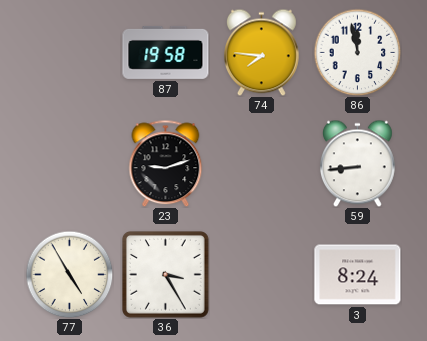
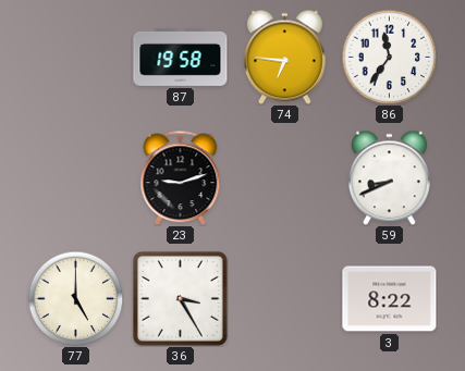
74: 7:46 -> 6:46 (284, 57)
86: 11:58 -> 11:36 (389, 57)
59: 8:44 -> 8:41 (389, 177)
77: 4:55 -> 5:00 (75, 298)
3: 8:24 -> 8:22 (390, 299)
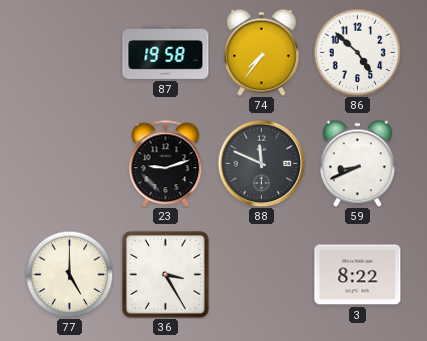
74: 6:46 -> 7:36 (261, 52)
86: 11:36 -> 4:52 (357, 52)
88: none -> 11:49 (261, 163)
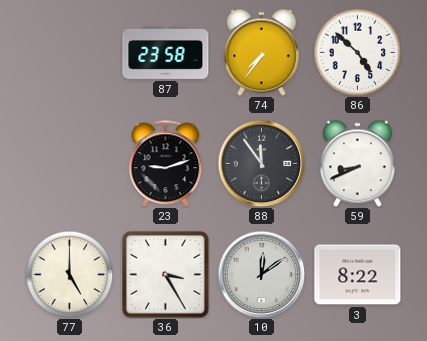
87: 19:58 -> 23:58 (166, 52)
88: 11:49 -> 11:54 (261, 163)
10: none -> 12:09 (261, 274)
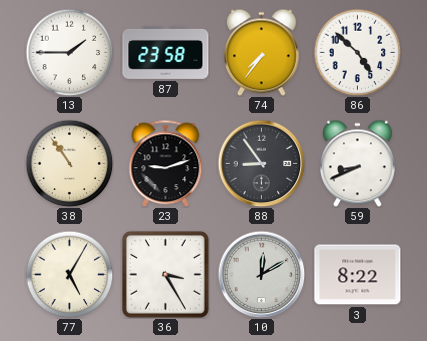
13: none -> 1:45 (69, 52)
38: none -> 10:54 (69, 163)
88: 11:54 -> 8:54 (261, 163)
77: 5:00 -> 5:05 (69, 274)
10: 12:09 -> 12:10 (261, 274)
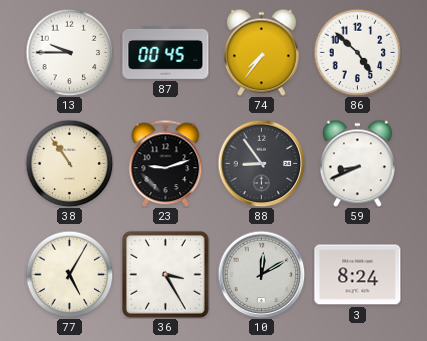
13: 1:45 -> 9:45 (69, 52)
87: 23:58 -> 00:45 (166, 52)
3: 8:22 -> 8:24 (358, 275)
